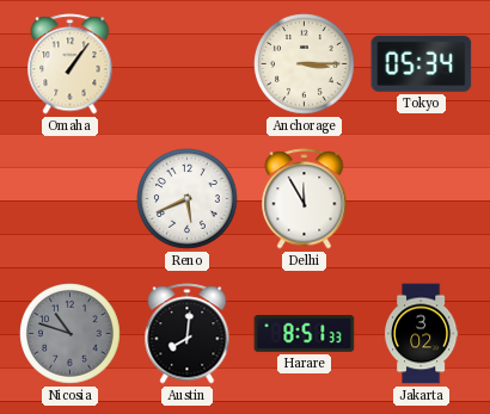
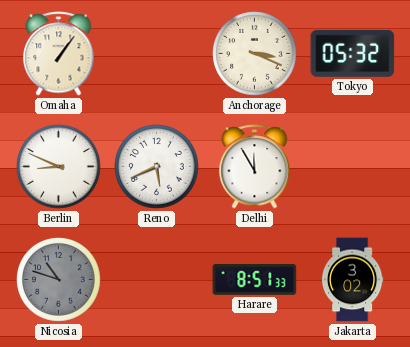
Anchorage: 3:15 -> 3:19 (255, 54)
Tokyo: 05:34 -> 05:32 (353, 53)
Berlin: none -> 8:49 (59, 167)
Austin: 8:01 -> none (188, 334)
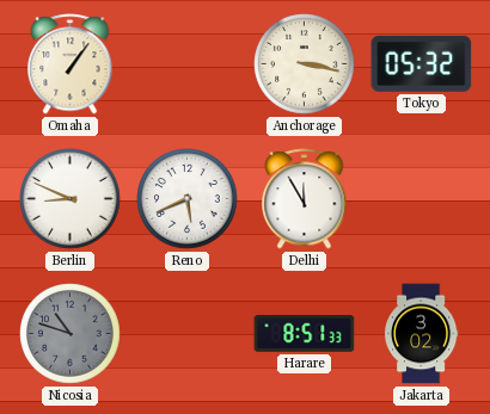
Anchorage: 3:19 -> 3:17 (305, 64)
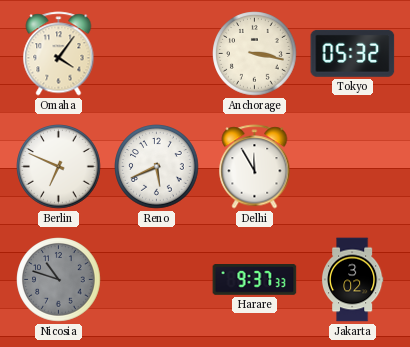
Omaha: 1:06 -> 4:06 (59, 54)
Berlin: 8:49 -> 6:49 (59, 167)
Harare: 8:51 -> 9:37 (255, 280)
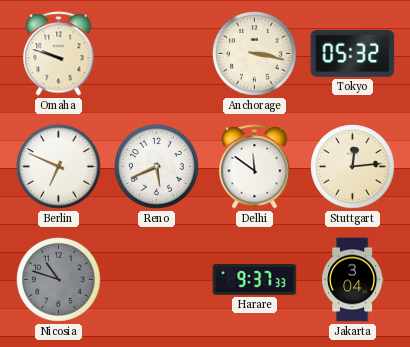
Omaha: 4:06 -> 9:48 (59, 54)
Delhi: 11:55 -> 11:51 (255, 167)
Stuttgart: none -> 12:14 (353, 167)
Jakarta: 3:02 -> 3:04 (352, 280)
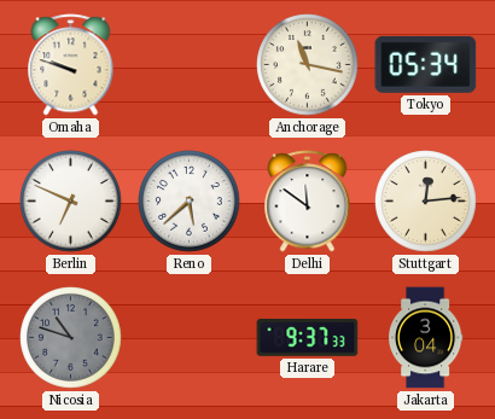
Anchorage: 3:17 -> 11:17 (308, 65)
Tokyo: 05:32 -> 05:34 (426, 64)
Reno: 5:41 -> 5:38 (190, 202)
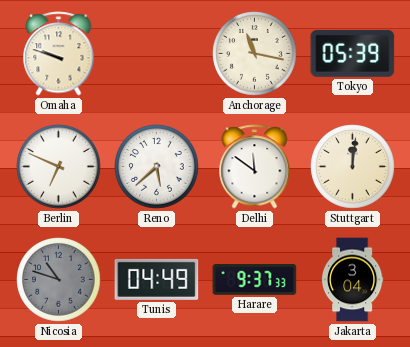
Tokyo: 05:34 -> 05:39 (353, 53)
Stuttgart: 12:14 -> 12:01 (353, 167)
Tunis: none -> 04:49 (157, 279)
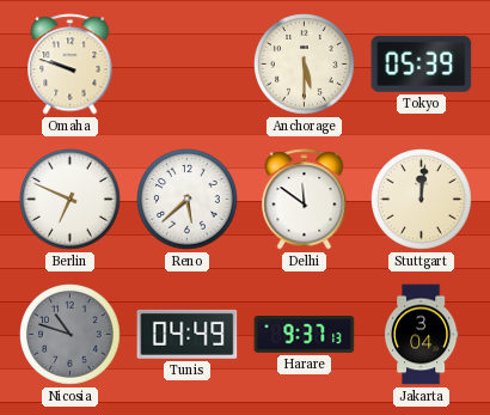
Anchorage: 11:17 -> 5:30 (305, 65)
Harare: 9:37:33 -> 9:37:13 (305, 335)
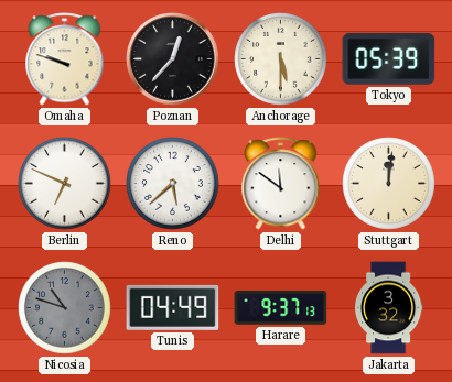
Poznan: none -> 12:37 (173, 59)
Jakarta: 3:04 -> 3:32 (388, 308)
